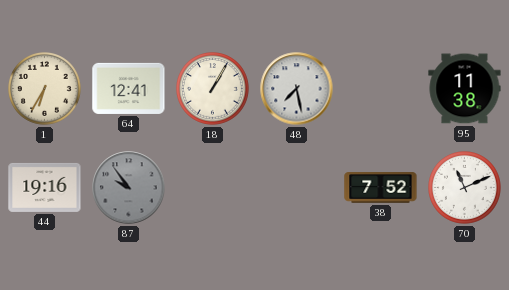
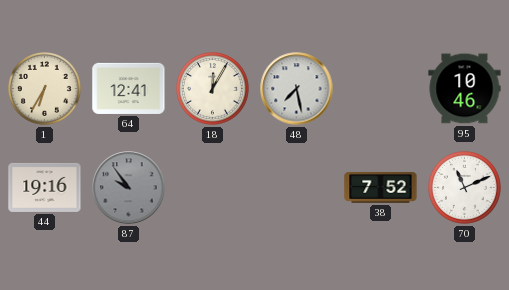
18: 1:05 -> 12:05 (213, 89)
95: 11:38 -> 10:46 (465, 89)
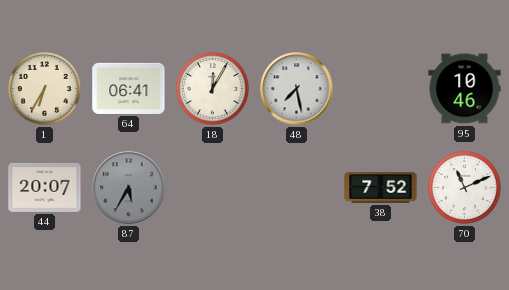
64: 12:41 -> 06:41 (129, 88)
44: 19:16 -> 20:07 (45, 187)
87: 9:54 -> 5:35 (129, 188)
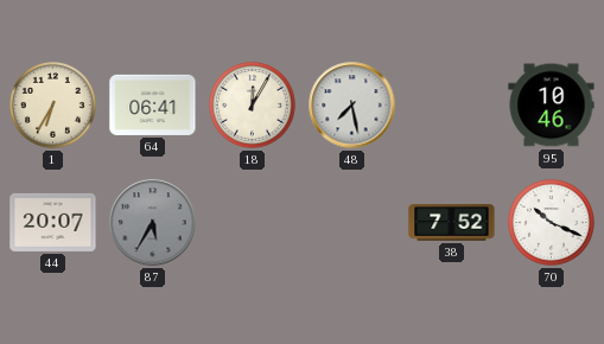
70: 11:11 -> 10:19 (552, 223)
